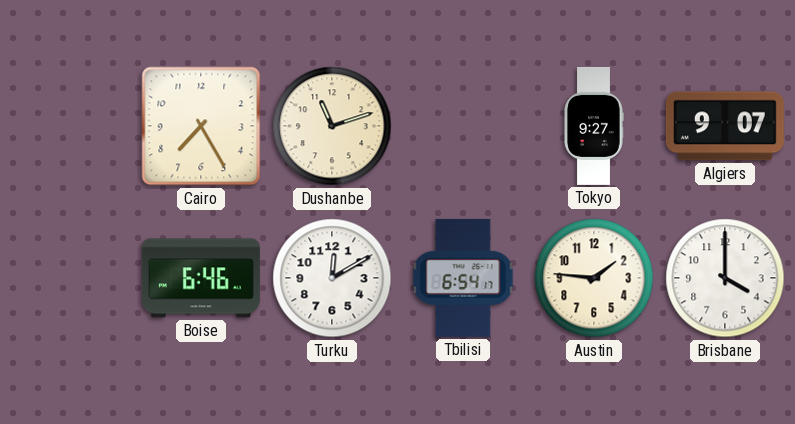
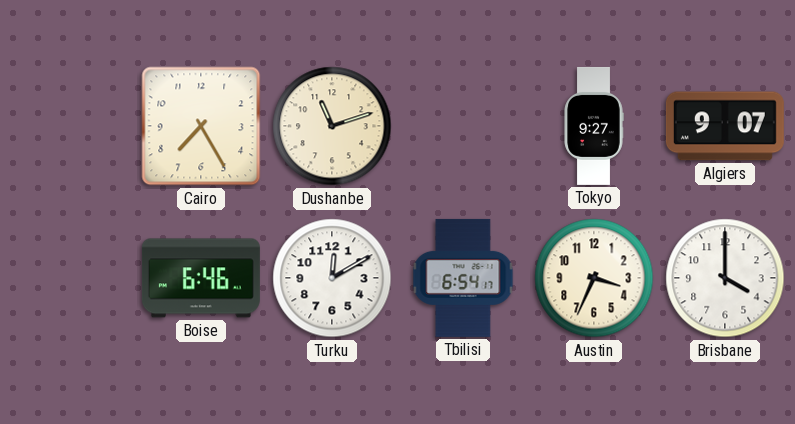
Austin: 1:46 -> 3:34 (594, 278)
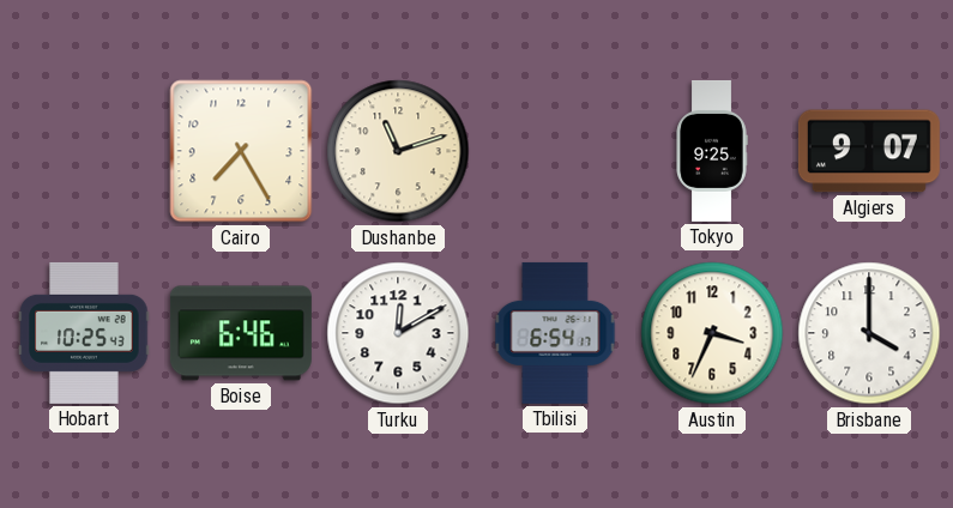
Tokyo: 9:27 -> 9:25 (712, 151)
Hobart: none -> 10:25 (84, 333)
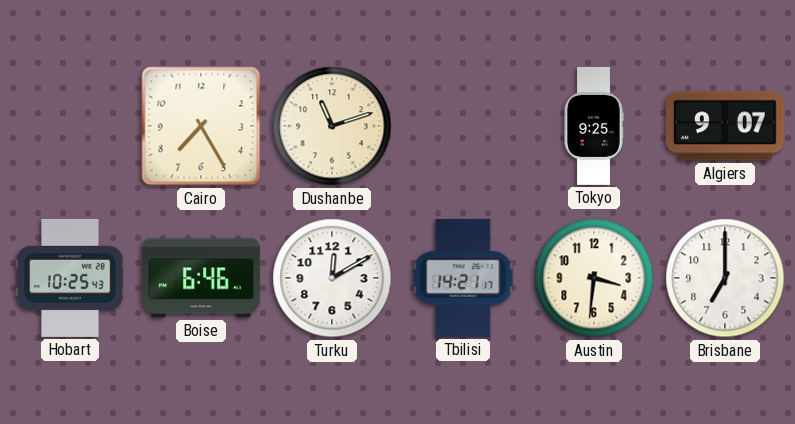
Tbilisi: 6:54 -> 14:21 (463, 278)
Austin: 3:34 -> 3:31 (594, 278)
Brisbane: 4:00 -> 7:00 (725, 278)
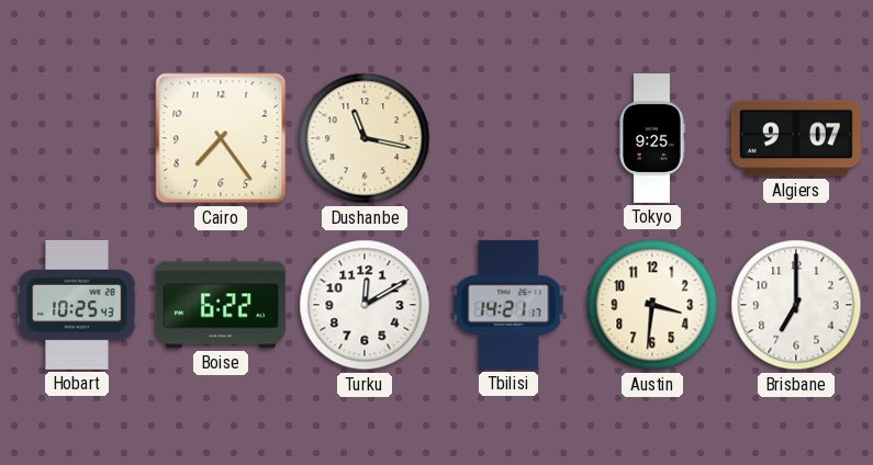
Cairo: 7:25 -> 7:24 (221, 138)
Dushanbe: 11:12 -> 11:17 (365, 138)
Boise: 6:46 -> 6:22 (221, 305)
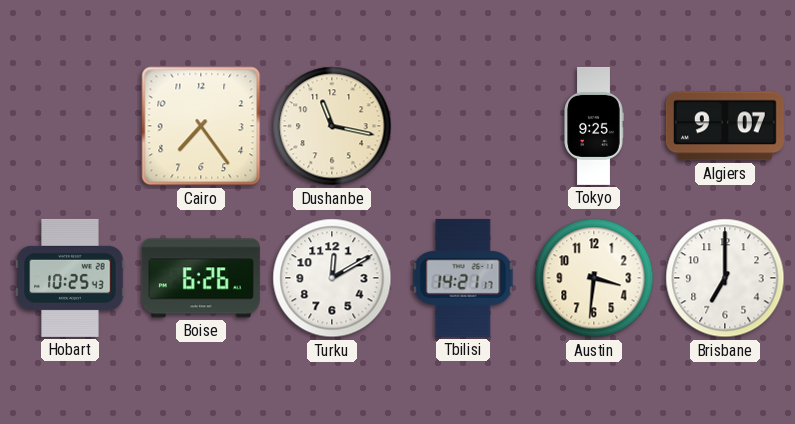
Boise: 6:22 -> 6:26 (201, 278)
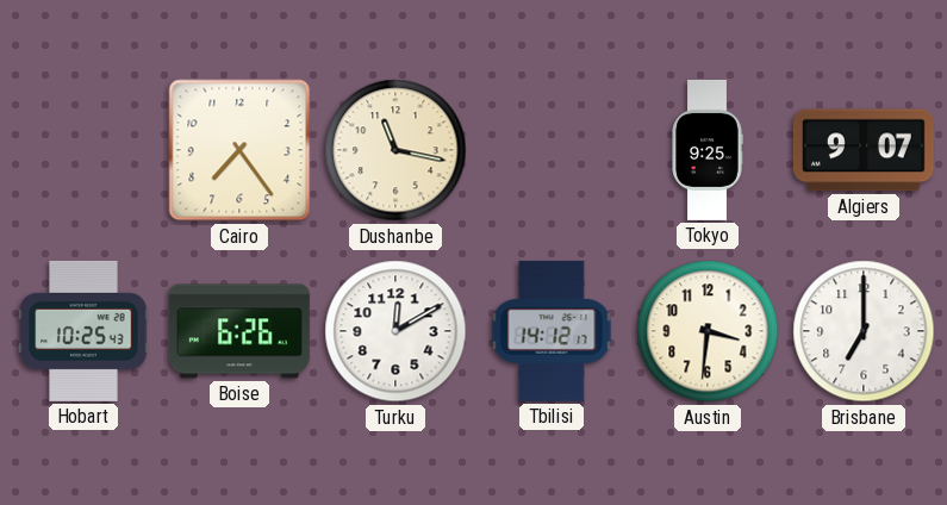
Tbilisi: 14:21 -> 14:12 (552, 331)
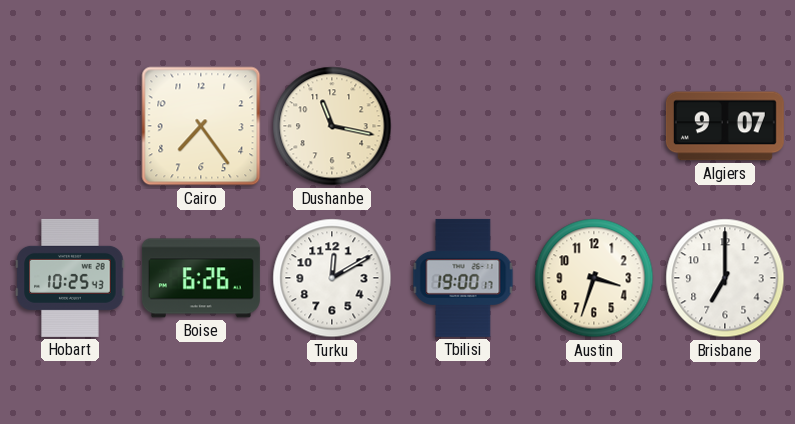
Tokyo: 9:25 -> none (708, 150)
Tbilisi: 14:12 -> 19:00 (463, 278)
Austin: 3:31 -> 3:33 (594, 278)
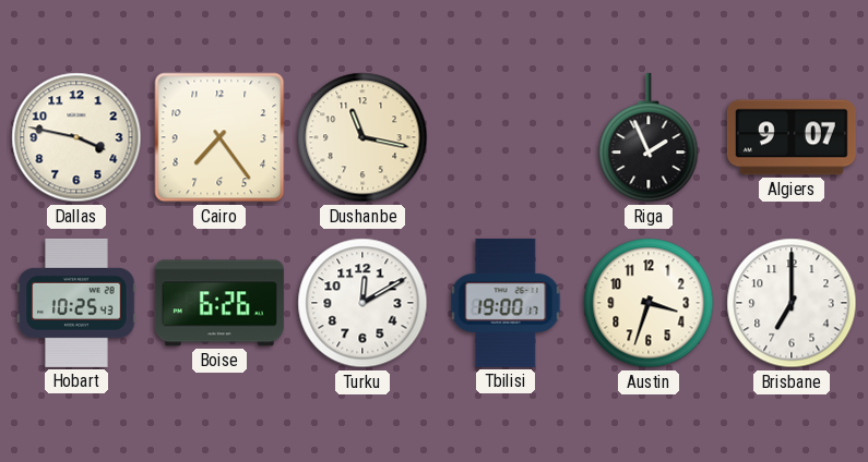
Dallas: none -> 3:47 (76, 137)
Riga: none -> 1:56 (649, 137)
